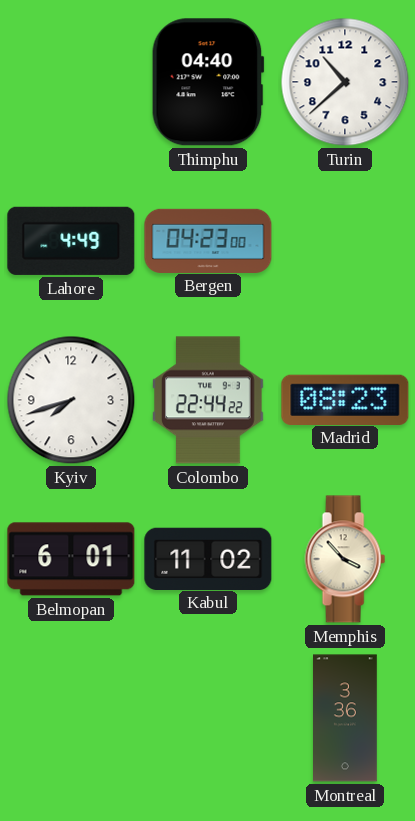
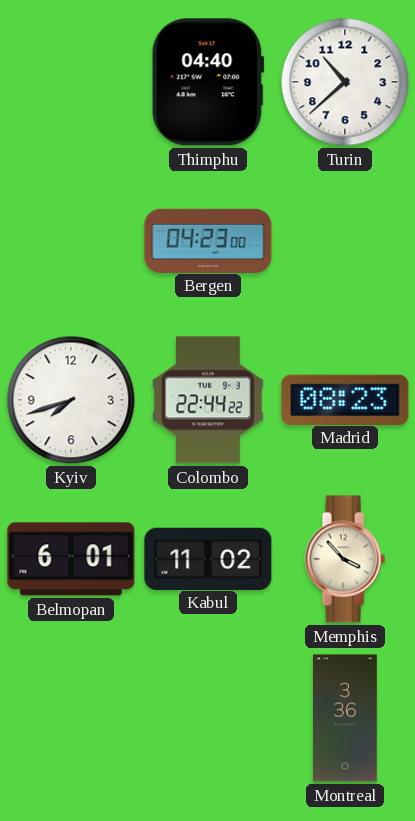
Lahore: 4:49 -> none (71, 241)
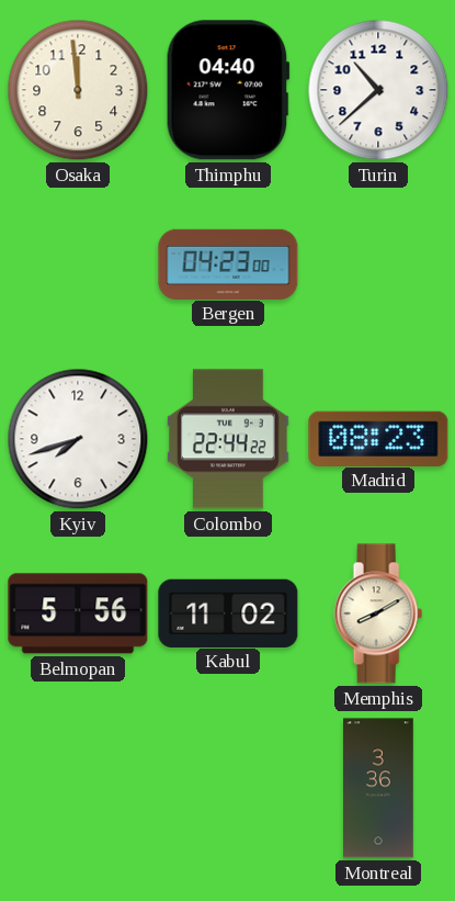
Osaka: none -> 11:59 (78, 90)
Belmopan: 6:01 -> 5:56 (78, 613)
Memphis: 3:53 -> 8:10 (378, 613)
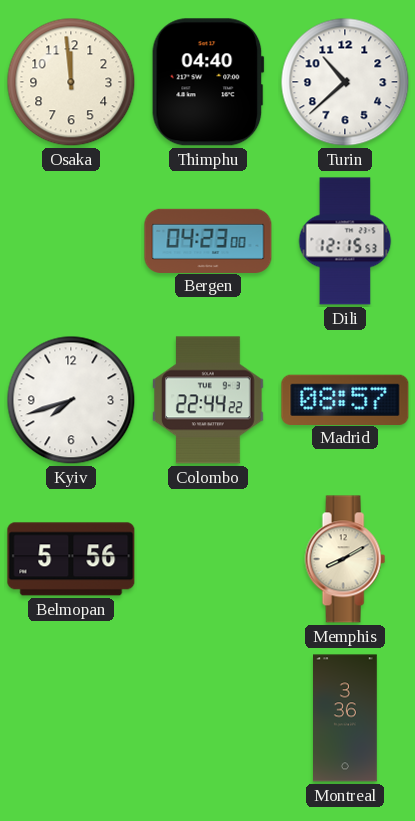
Dili: none -> 12:15 (345, 241)
Madrid: 08:23 -> 08:57 (345, 399)
Kabul: 11:02 -> none (228, 612)
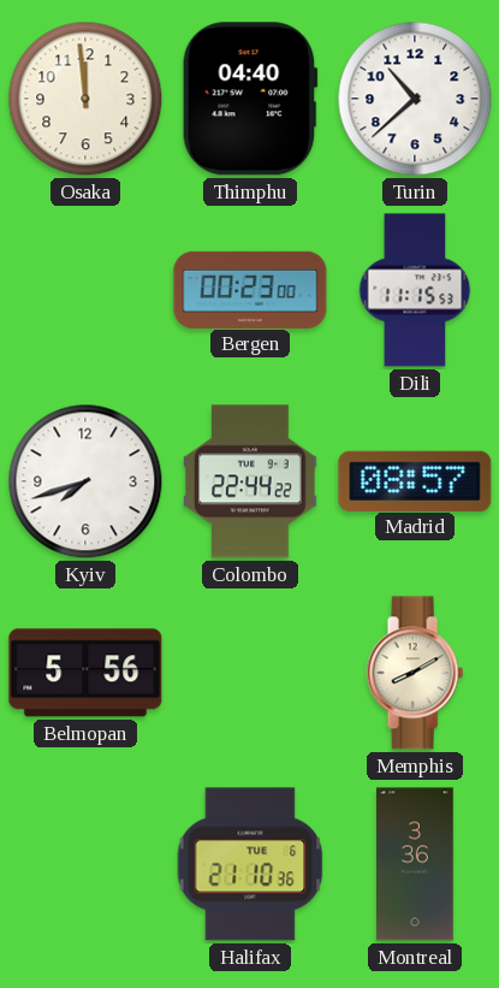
Bergen: 04:23 -> 00:23 (250, 289)
Dili: 12:15 -> 11:15 (415, 290)
Halifax: none -> 21:10 (250, 864)
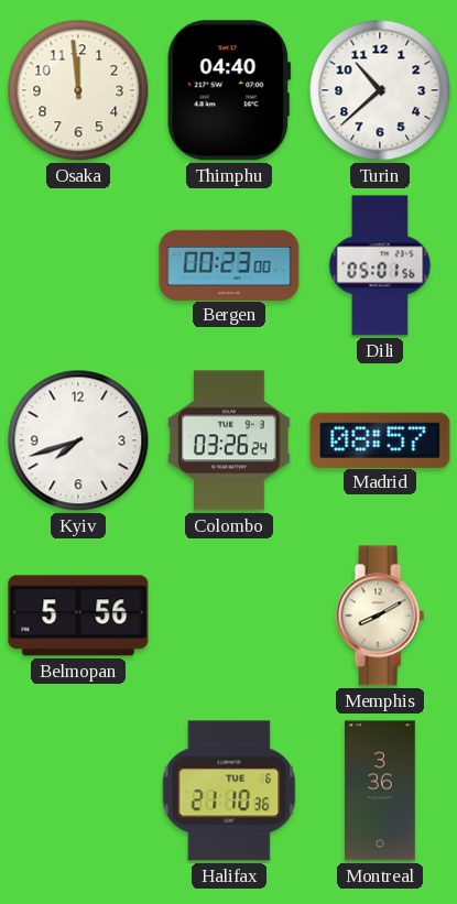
Dili: 11:15 -> 05:01 (380, 265)
Colombo: 22:44 -> 03:26 (230, 440)
